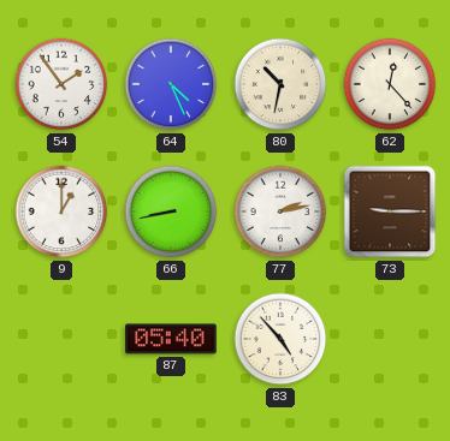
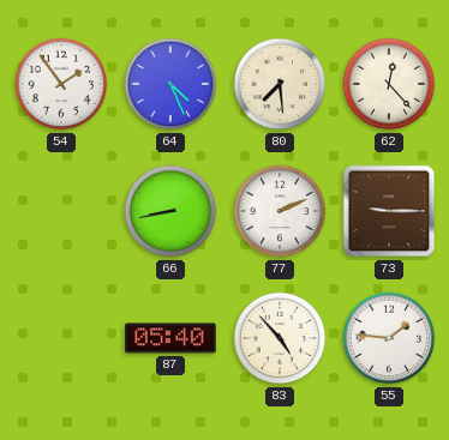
80: 10:32 -> 7:29 (280, 84)
9: 1:00 -> none (61, 211)
77: 2:13 -> 2:11 (280, 211)
55: none -> 1:46 (389, 338)
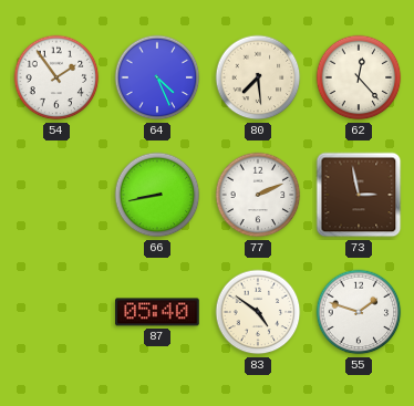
73: 9:15 -> 2:58 (359, 195)
83: 4:53 -> 4:51 (258, 312)
55: 1:46 -> 1:48 (359, 312)
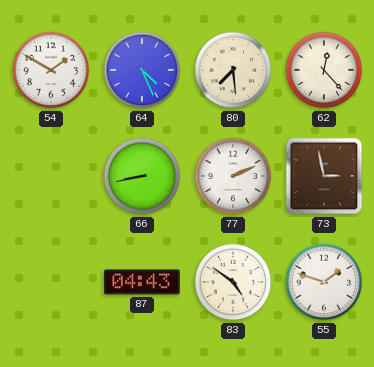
54: 1:54 -> 1:50 (51, 70)
87: 05:40 -> 04:43 (142, 282)
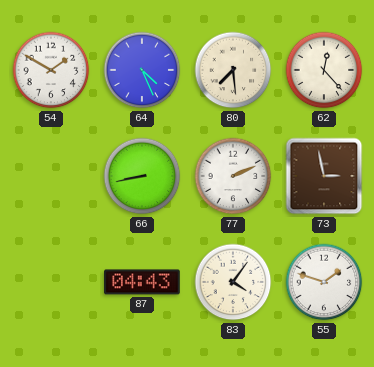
83: 4:51 -> 4:06 (233, 282)
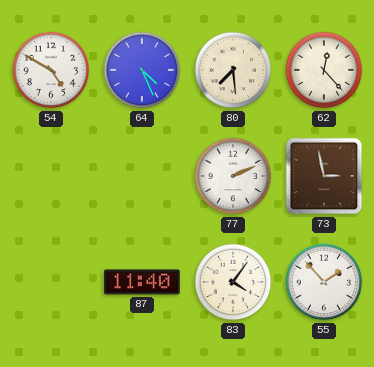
54: 1:50 -> 4:50 (51, 70)
66: 8:43 -> none (142, 176)
87: 04:43 -> 11:40 (142, 282)
55: 1:48 -> 1:53 (324, 282)
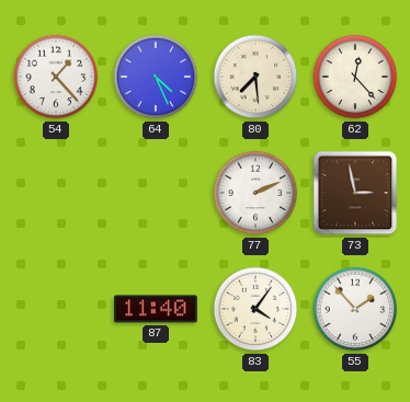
54: 4:50 -> 1:23 (56, 77)
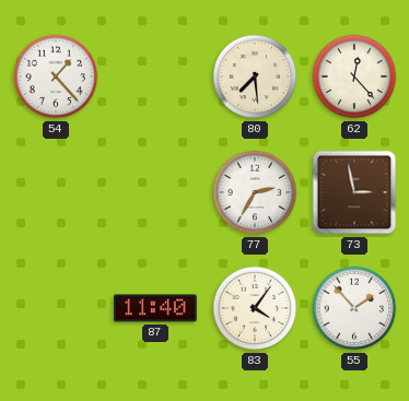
64: 4:26 -> none (156, 77)
77: 2:11 -> 2:35 (255, 192)
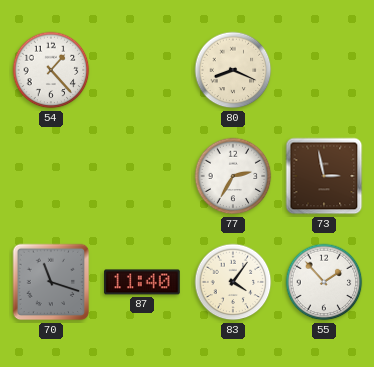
80: 7:29 -> 8:19 (233, 70)
62: 12:23 -> none (354, 76)
70: none -> 11:18 (51, 282)
